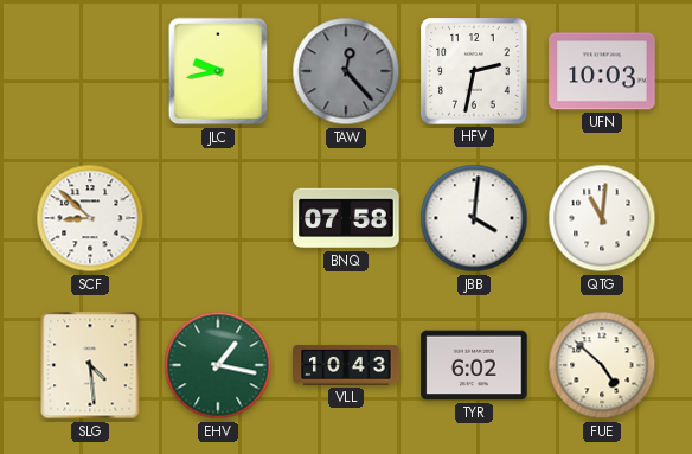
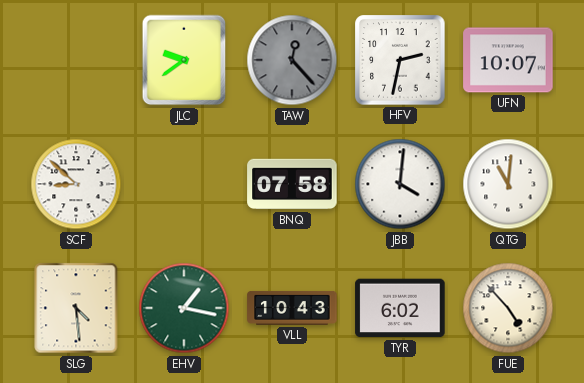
JLC: 9:43 -> 9:39 (184, 60)
UFN: 10:03 -> 10:07 (508, 60)
FUE: 4:52 -> 4:53 (508, 308)
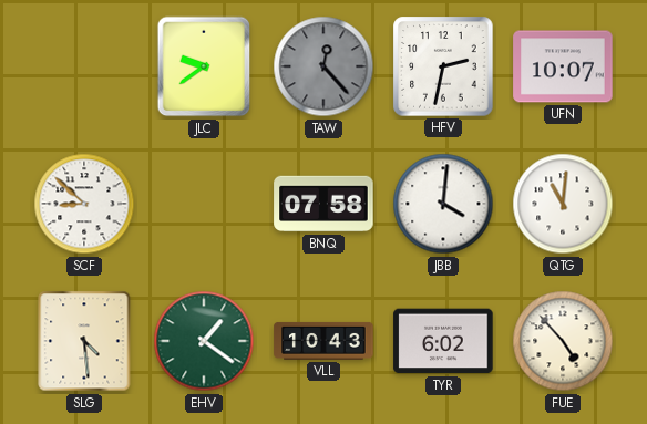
EHV: 1:17 -> 1:21 (204, 341)
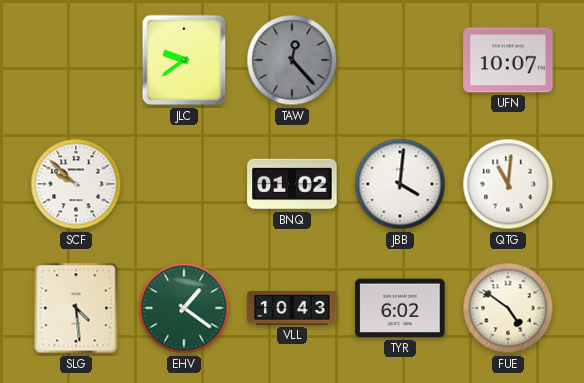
HFV: 2:32 -> none (443, 66)
SCF: 8:52 -> 9:52 (76, 184)
BNQ: 07:58 -> 01:02 (292, 184)
FUE: 4:53 -> 4:51 (508, 308)
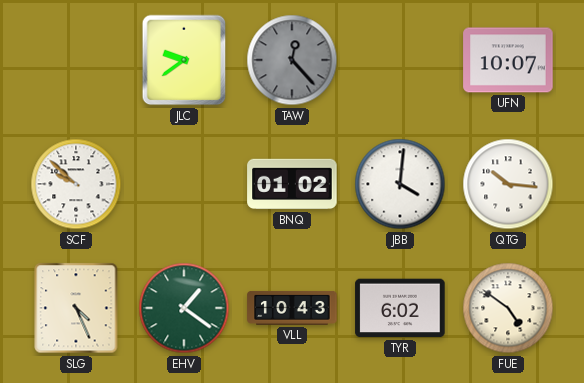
QTG: 11:01 -> 10:16 (508, 184)
SLG: 4:29 -> 4:26 (76, 308)
